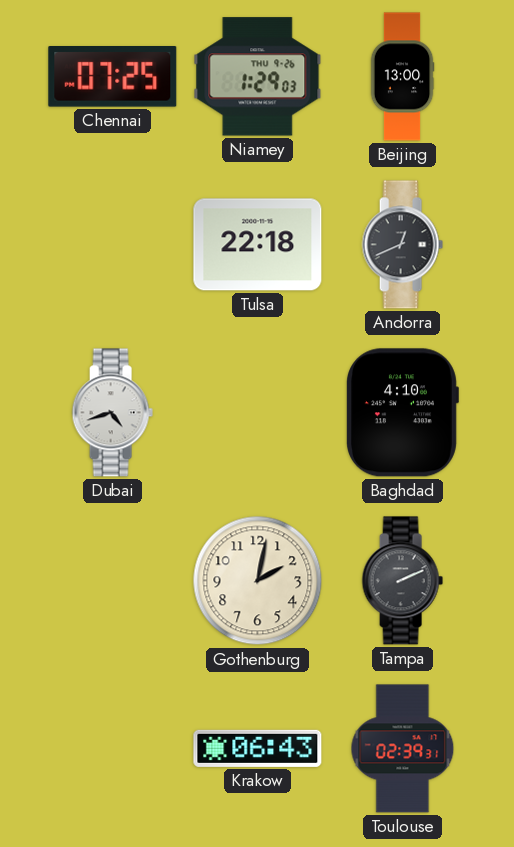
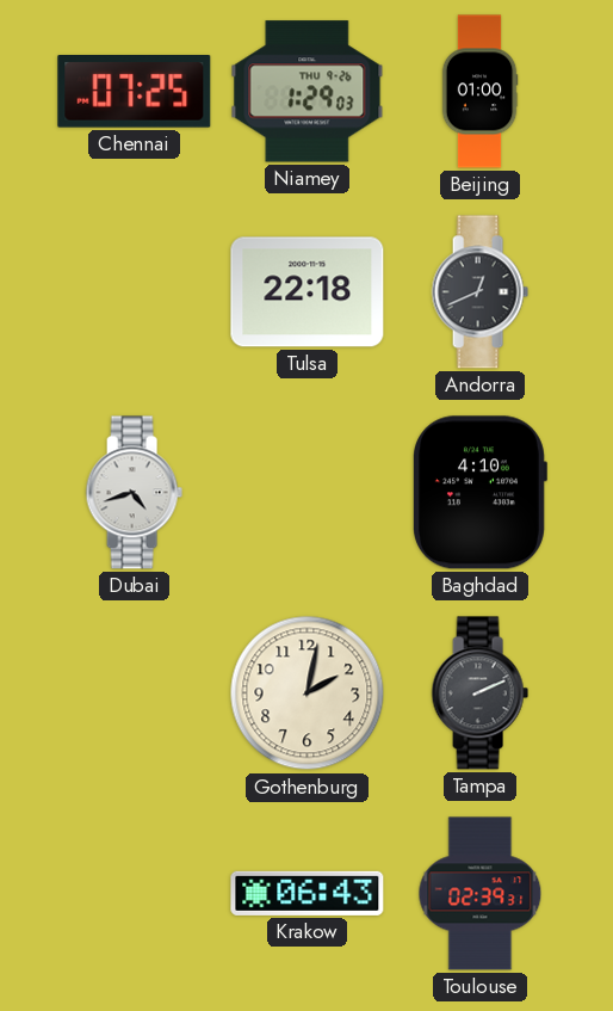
Beijing: 13:00 -> 01:00 (479, 92)
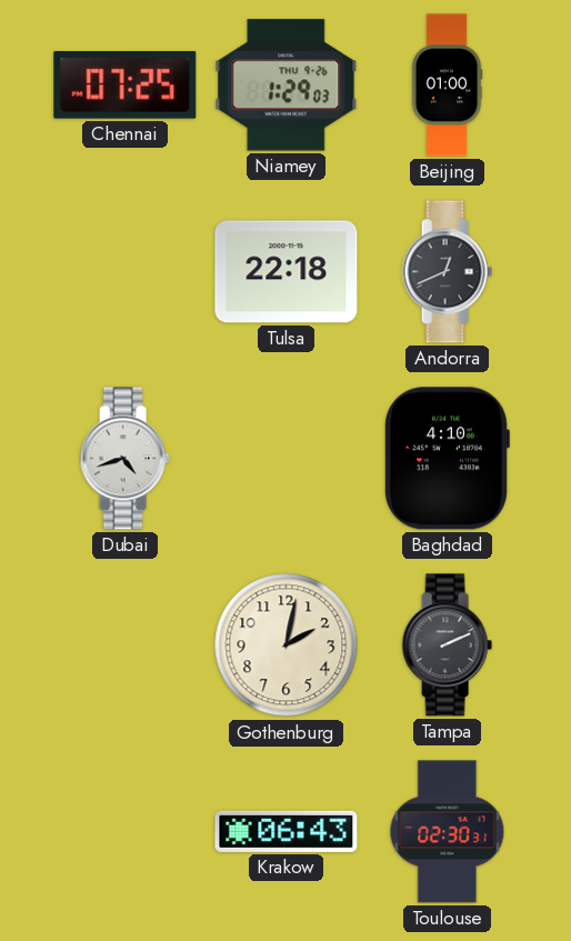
Toulouse: 02:39 -> 02:30 (448, 832)
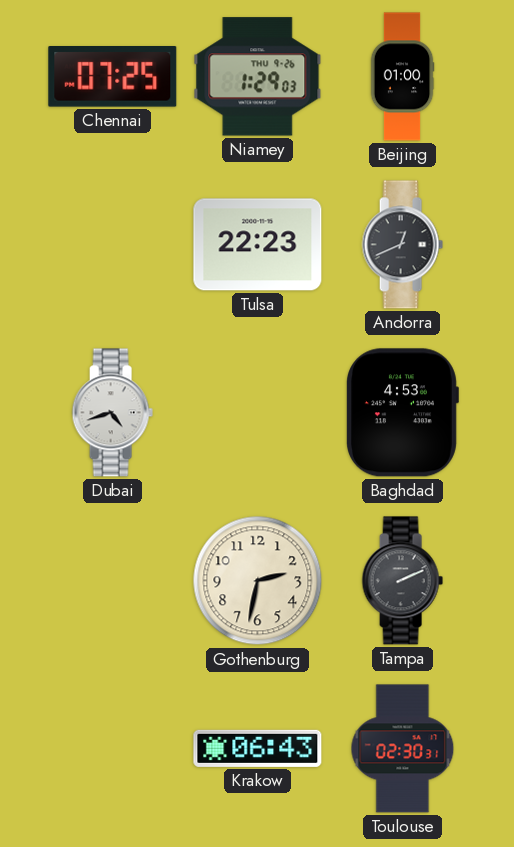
Tulsa: 22:18 -> 22:23 (258, 245)
Baghdad: 4:10 -> 4:53 (403, 413)
Gothenburg: 2:02 -> 2:32 (258, 581)
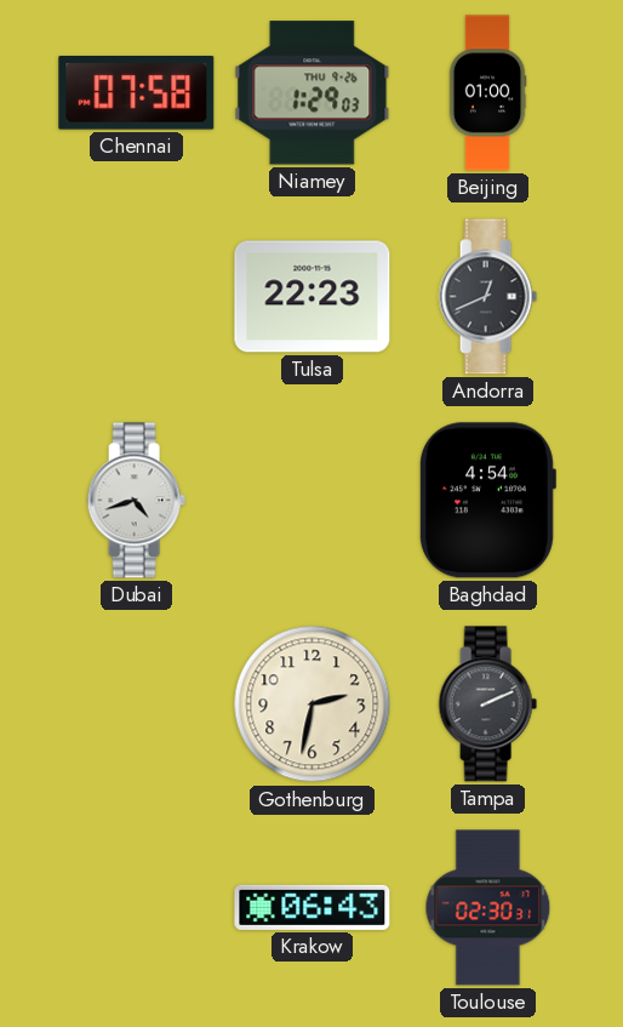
Chennai: 07:25 -> 07:58 (137, 93)
Baghdad: 4:53 -> 4:54 (488, 501)
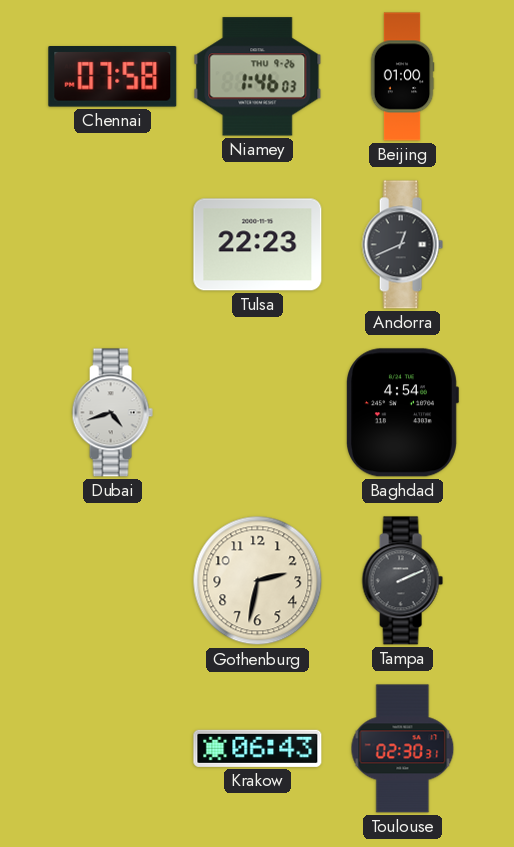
Niamey: 1:29 -> 1:46 (258, 77)
